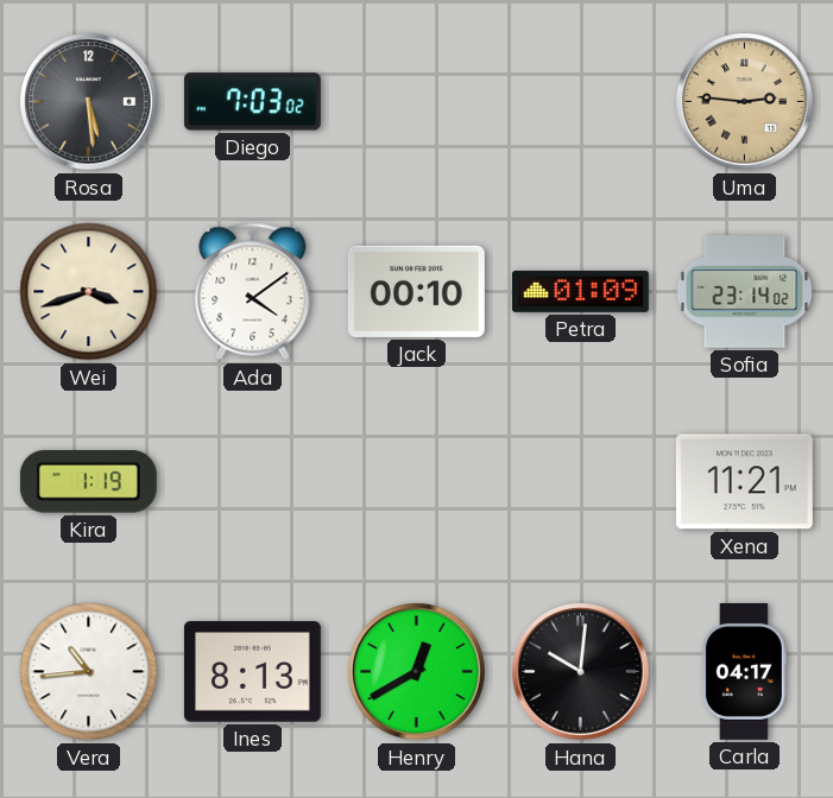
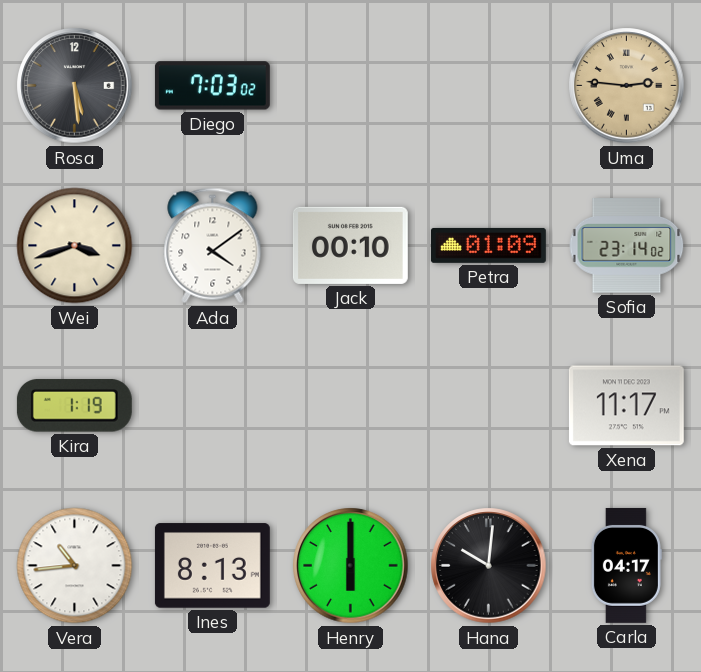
Xena: 11:21 -> 11:17 (626, 406)
Henry: 12:40 -> 6:00 (351, 566)
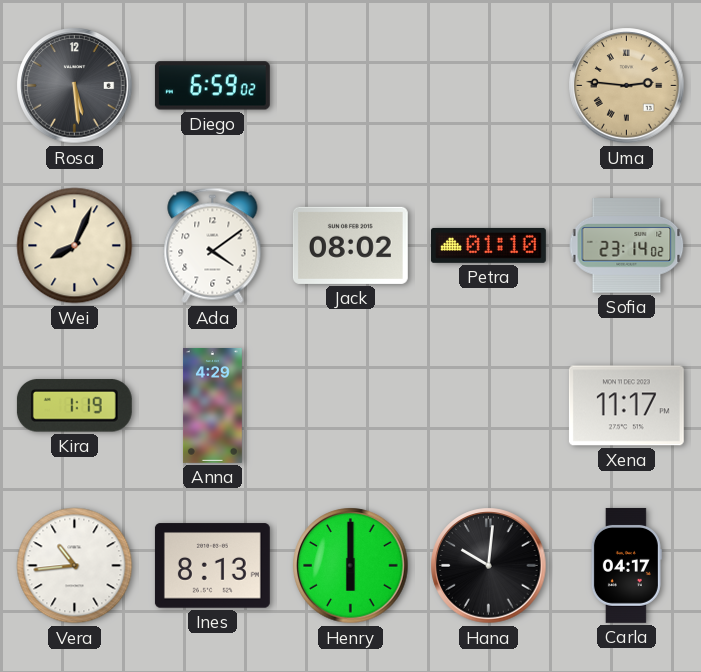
Diego: 7:03 -> 6:59 (212, 86)
Wei: 3:42 -> 8:04 (75, 246)
Jack: 00:10 -> 08:02 (350, 245)
Petra: 01:09 -> 01:10 (488, 245)
Anna: none -> 4:29 (212, 405)
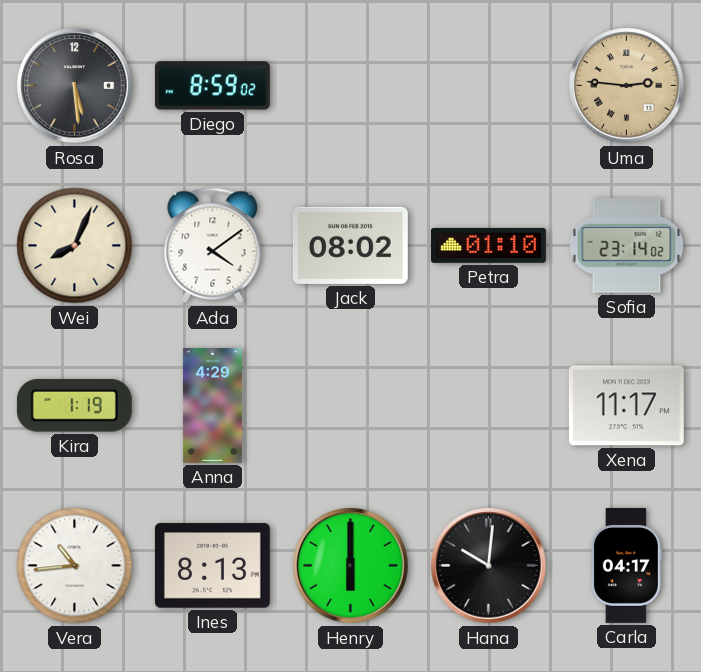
Diego: 6:59 -> 8:59 (212, 86)
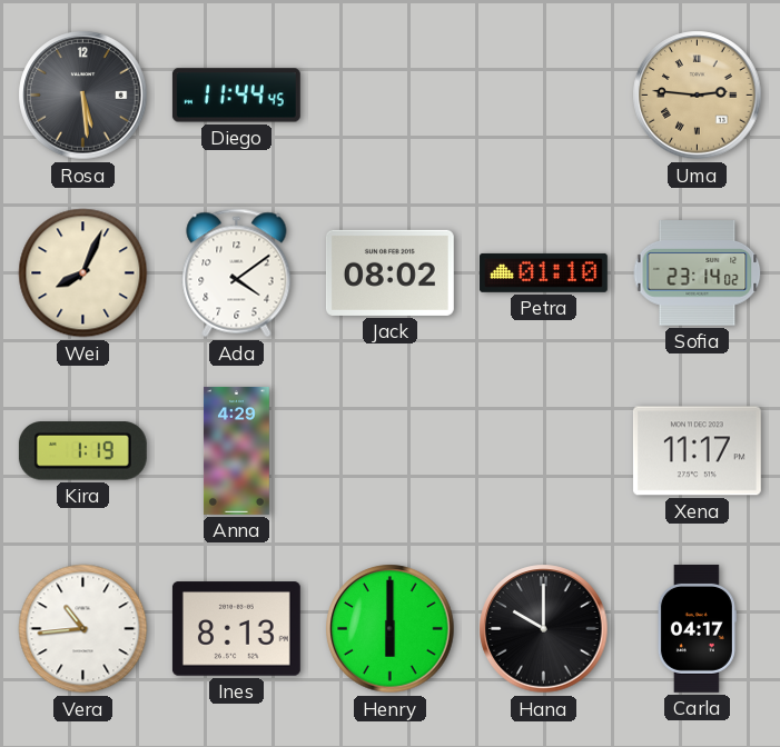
Diego: 8:59 -> 11:44 (236, 96)
Hana: 10:01 -> 10:00 (544, 629)
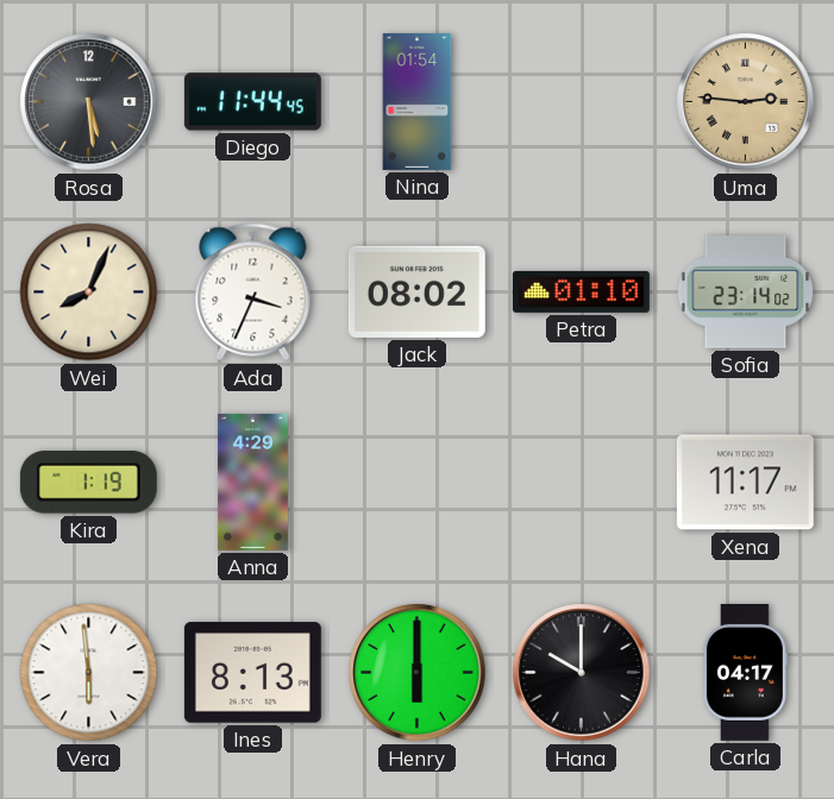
Nina: none -> 01:54 (418, 101)
Ada: 4:09 -> 3:34 (253, 292)
Vera: 10:44 -> 5:59 (89, 673)
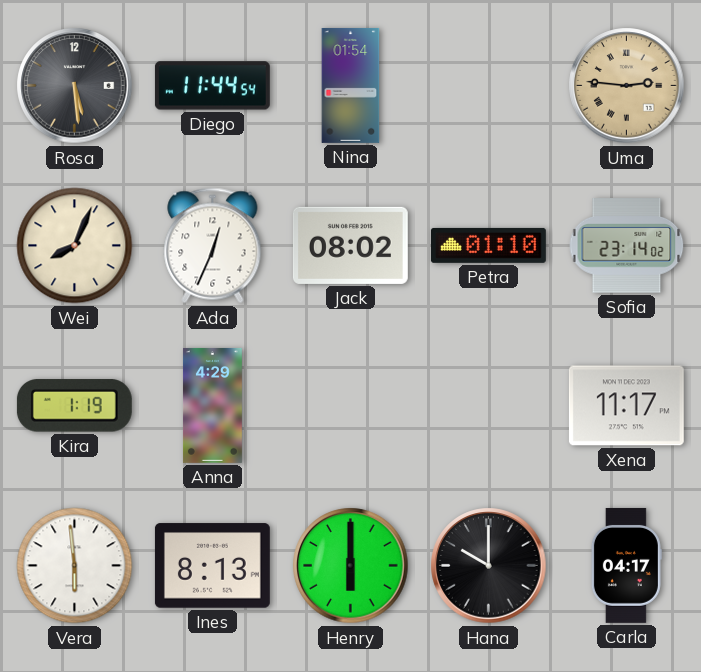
Diego: 11:44:45 -> 11:44:54 (212, 86)
Ada: 3:34 -> 12:34 (213, 246)
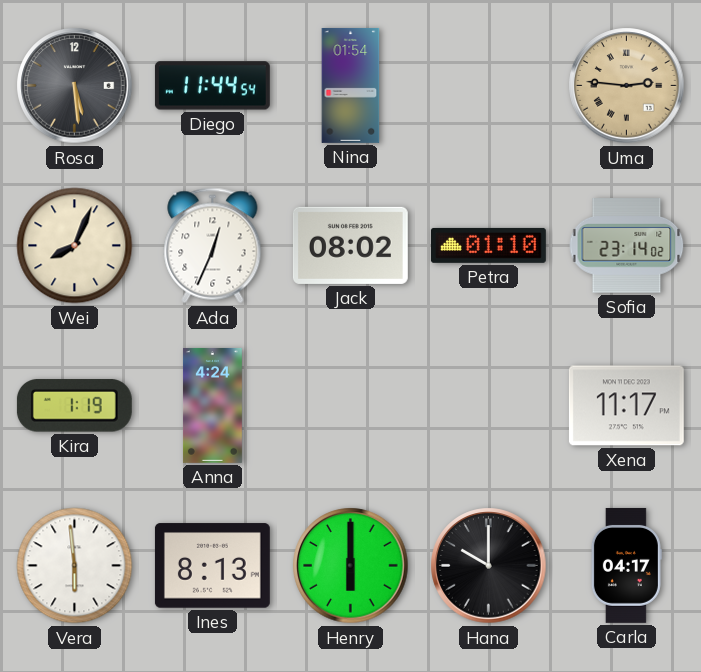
Anna: 4:29 -> 4:24 (212, 405)
